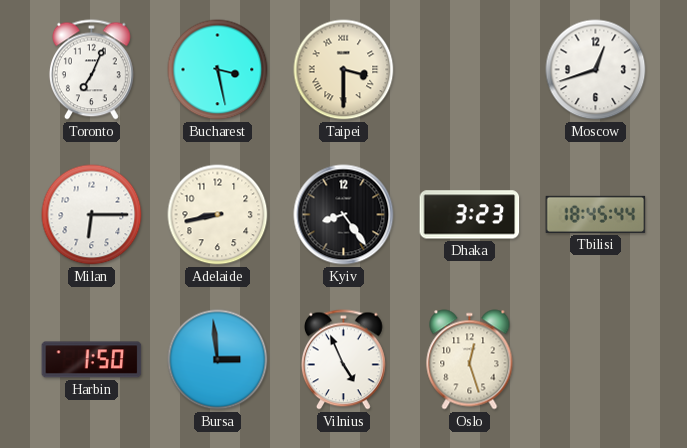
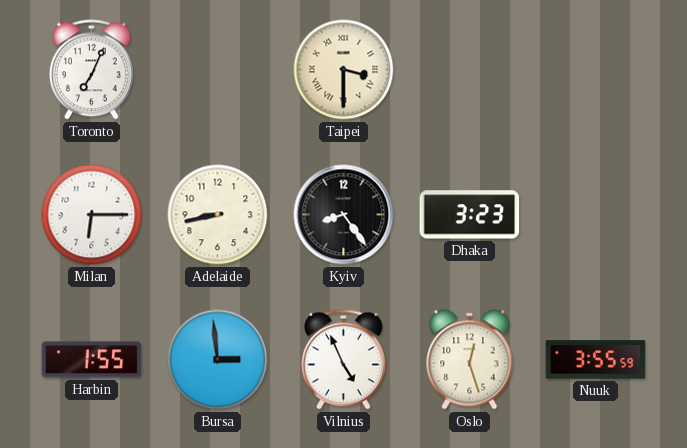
Bucharest: 3:28 -> none (218, 70)
Moscow: 12:42 -> none (596, 70)
Tbilisi: 18:45 -> none (596, 214)
Harbin: 1:50 -> 1:55 (92, 360)
Nuuk: none -> 3:55 (596, 360)
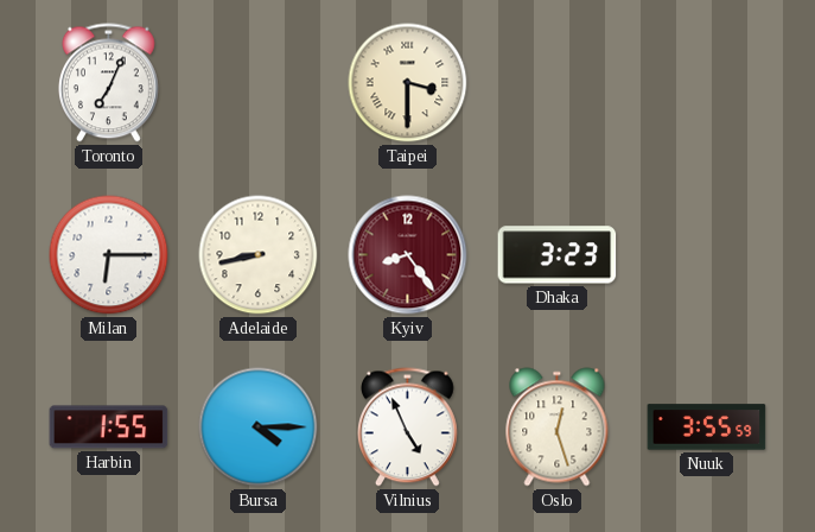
Kyiv dial: black -> burgundy (408, 255)
Bursa: 2:59 -> 4:15 (259, 427)
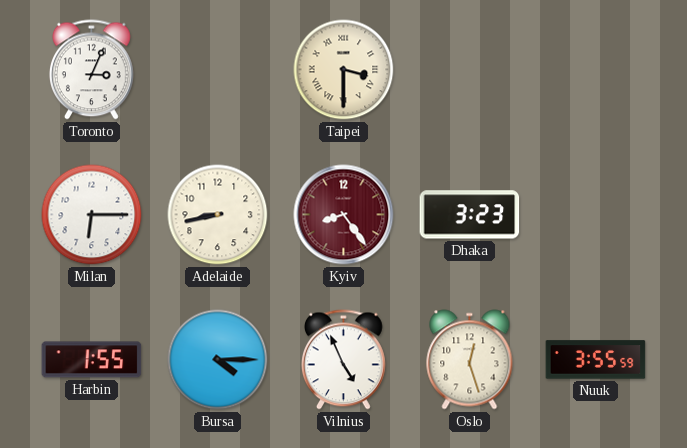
Toronto: 7:04 -> 3:04 (91, 70)
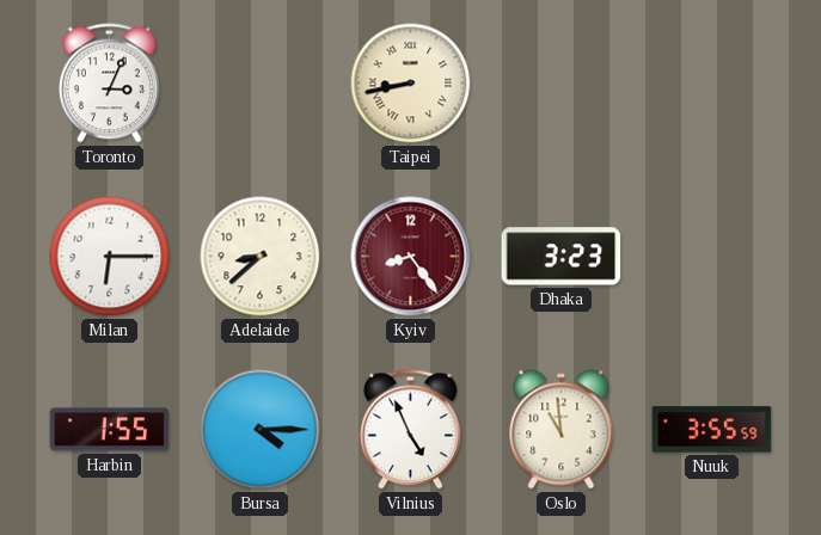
Taipei: 3:30 -> 8:43 (411, 84)
Adelaide: 8:43 -> 8:38 (261, 257)
Oslo: 12:27 -> 10:59 (562, 430)
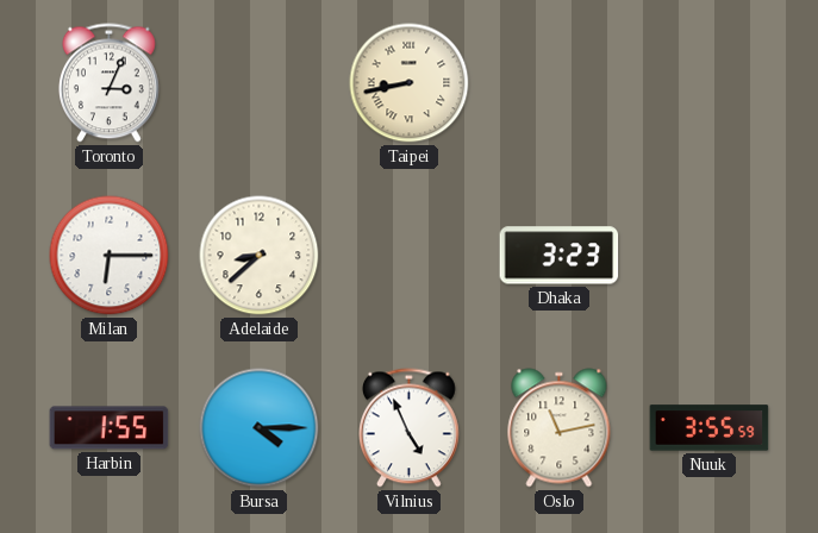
Kyiv: 8:24 -> none (411, 257)
Oslo: 10:59 -> 11:13 (560, 428)
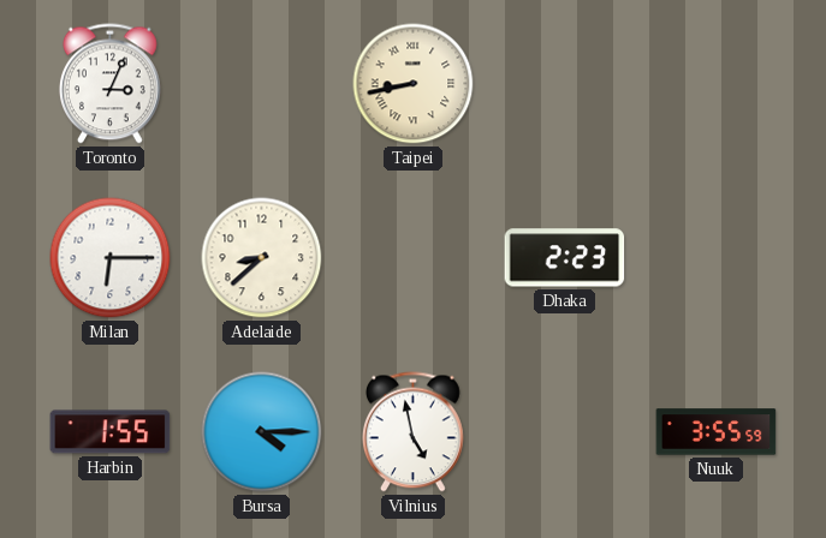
Dhaka: 3:23 -> 2:23 (565, 258)
Vilnius: 4:56 -> 4:58 (412, 432)
Oslo: 11:13 -> none (560, 428)
